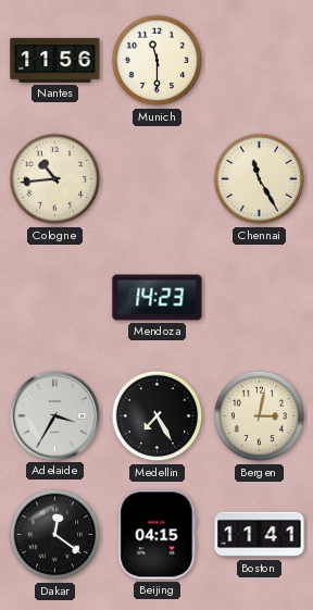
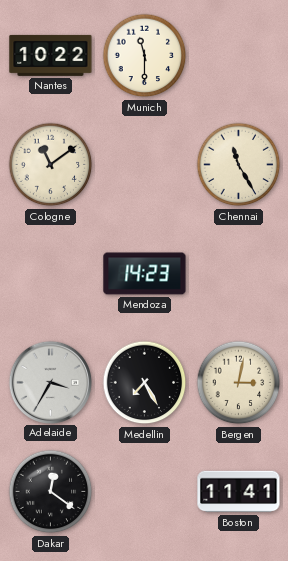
Nantes: 11:56 -> 10:22 (51, 55)
Cologne: 10:44 -> 11:09 (51, 165)
Beijing: 04:15 -> none (158, 535)
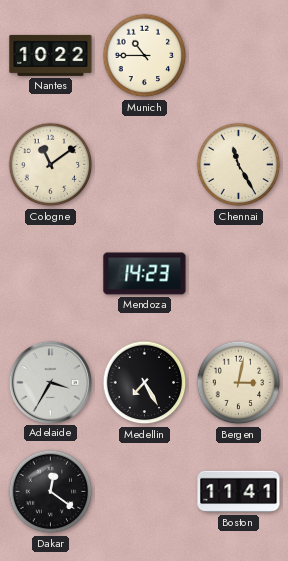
Munich: 11:30 -> 10:45 (145, 56)
